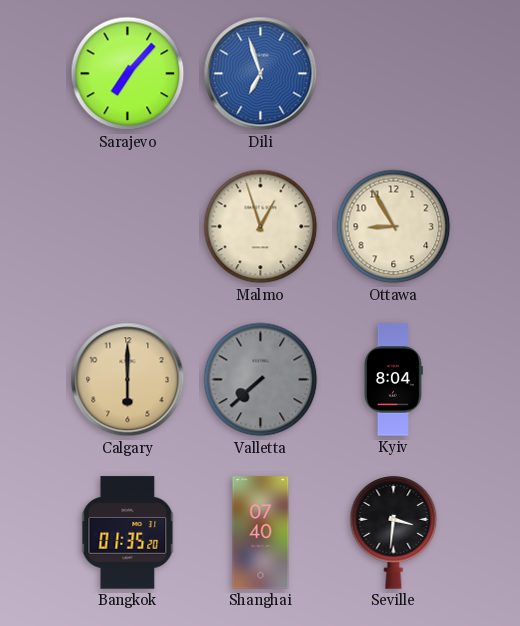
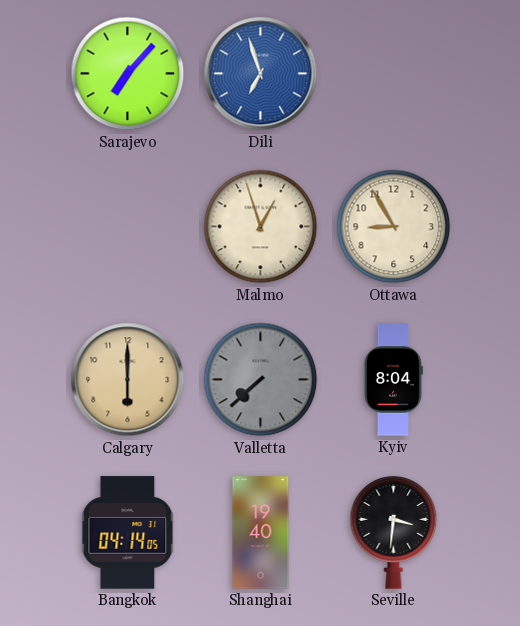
Bangkok: 01:35 -> 04:14 (128, 533)
Shanghai: 07:40 -> 19:40 (261, 533)
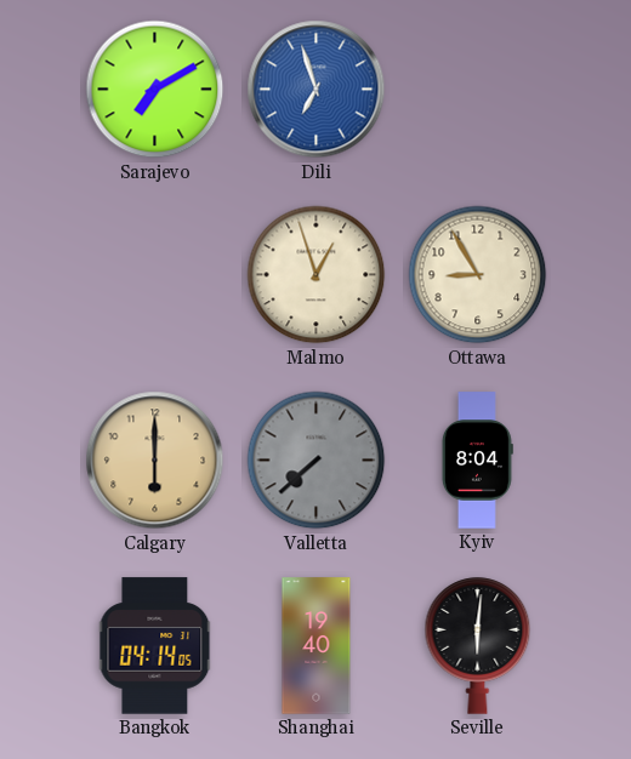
Sarajevo: 7:07 -> 7:10 (155, 90)
Seville: 3:31 -> 6:01 (478, 646)
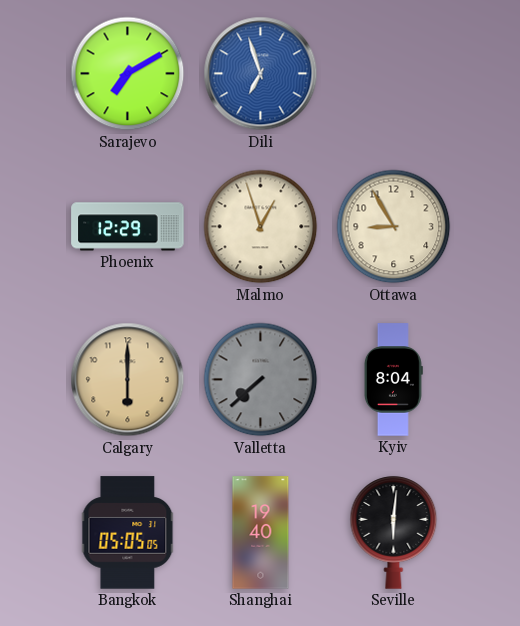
Phoenix: none -> 12:29 (128, 227)
Bangkok: 04:14 -> 05:05 (128, 533)
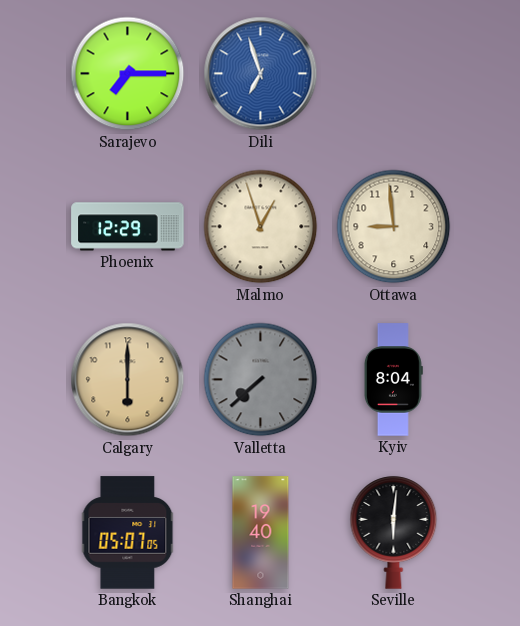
Sarajevo: 7:10 -> 7:15 (128, 74)
Ottawa: 8:55 -> 8:59 (394, 227)
Bangkok: 05:05 -> 05:07 (128, 533)
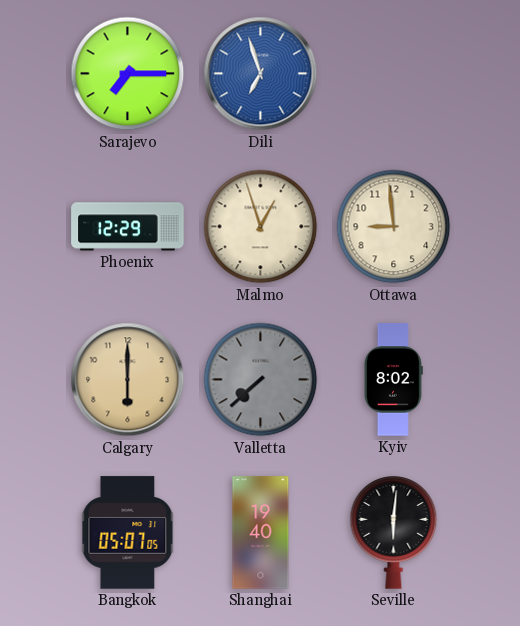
Kyiv: 8:04 -> 8:02 (393, 380)
